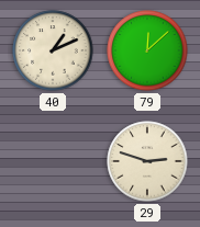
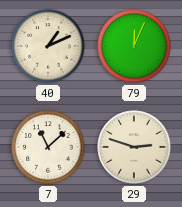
79: 12:08 -> 12:04 (134, 46)
7: none -> 11:08 (48, 147)
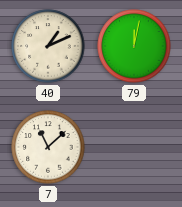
79: 12:04 -> 12:02 (134, 46)
29: 2:48 -> none (134, 147)
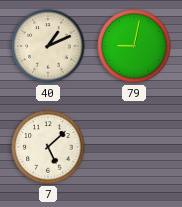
79: 12:02 -> 9:02 (134, 46)
7: 11:08 -> 5:08 (48, 147)
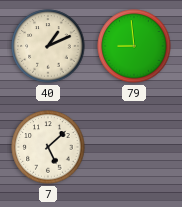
79: 9:02 -> 8:59 (134, 46)
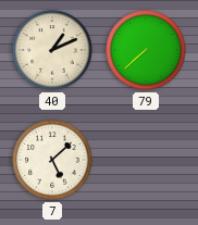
79: 8:59 -> 7:38 (146, 50)
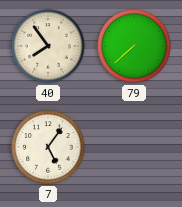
40: 1:11 -> 7:54 (48, 46)
7: 5:08 -> 5:06 (48, 147)
